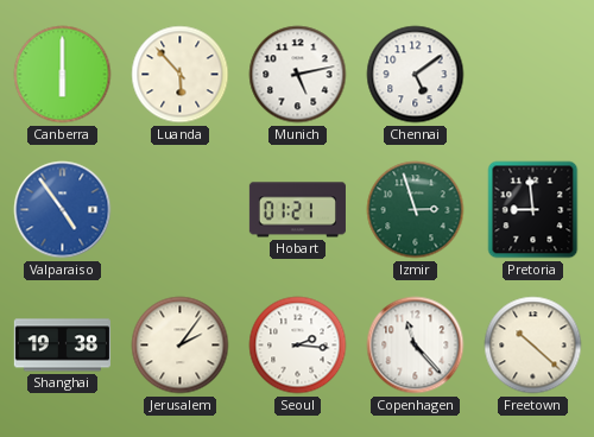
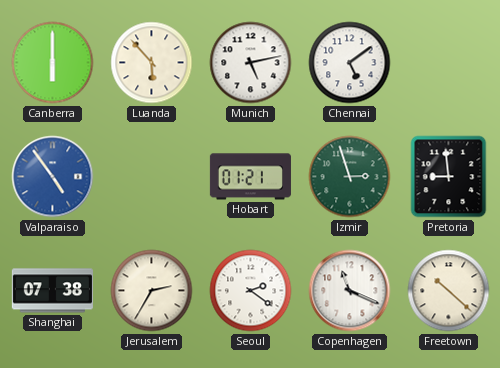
Shanghai: 19:38 -> 07:38 (52, 291)
Jerusalem: 2:06 -> 2:35 (152, 291)
Seoul: 2:16 -> 2:21 (251, 291)
Copenhagen: 11:23 -> 11:19 (350, 291)
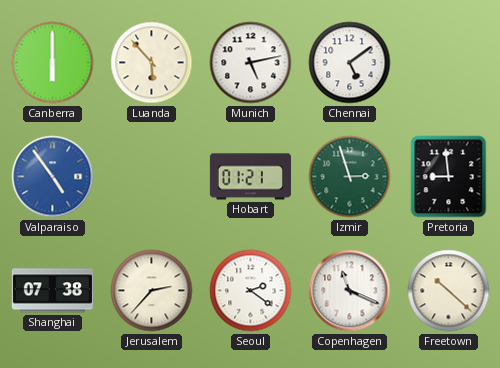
Jerusalem: 2:35 -> 2:37 (152, 291)
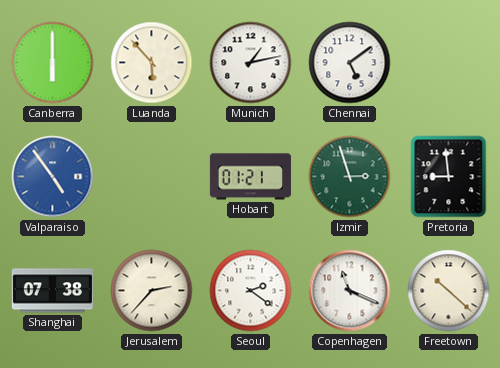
Munich: 5:13 -> 1:13 (251, 63)
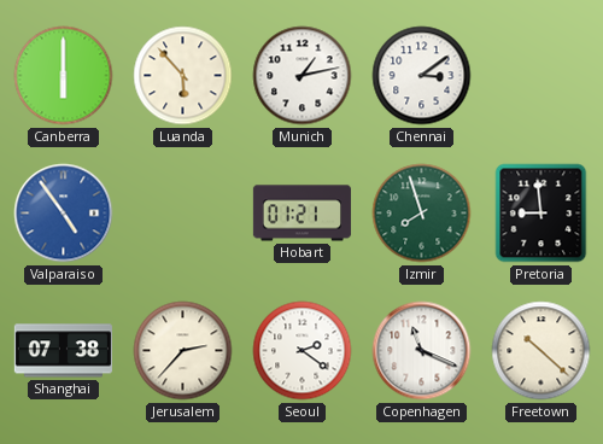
Chennai: 5:09 -> 3:09 (422, 76)
Izmir: 2:57 -> 7:57 (422, 214)
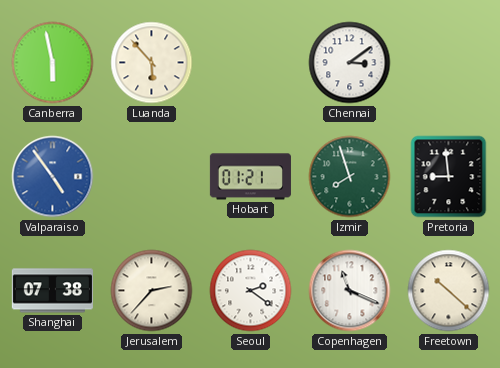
Canberra: 6:00 -> 5:58 (53, 63)
Munich: 1:13 -> none (303, 76)
